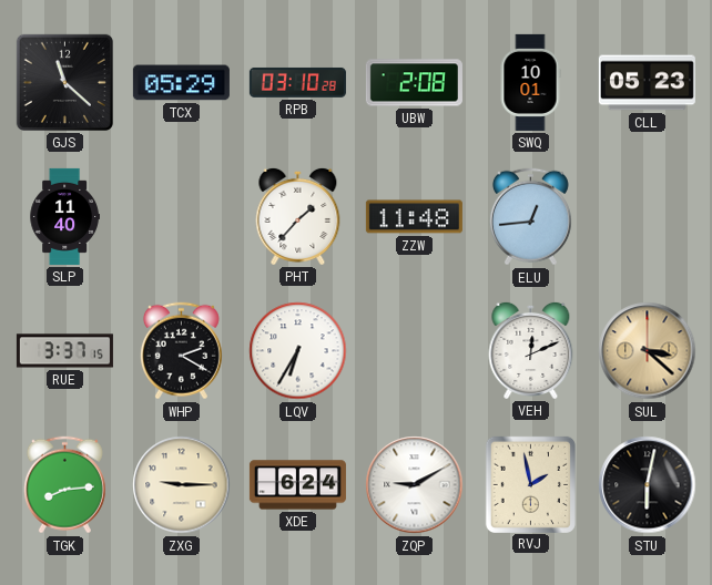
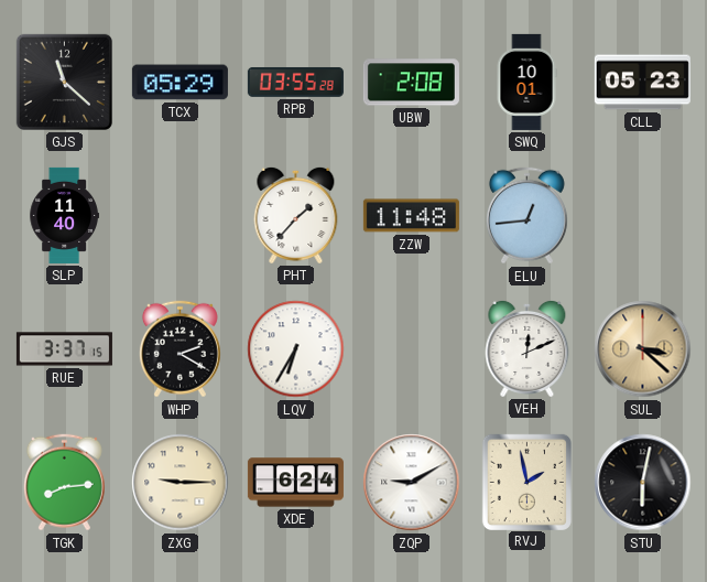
RPB: 03:10 -> 03:55 (295, 82)
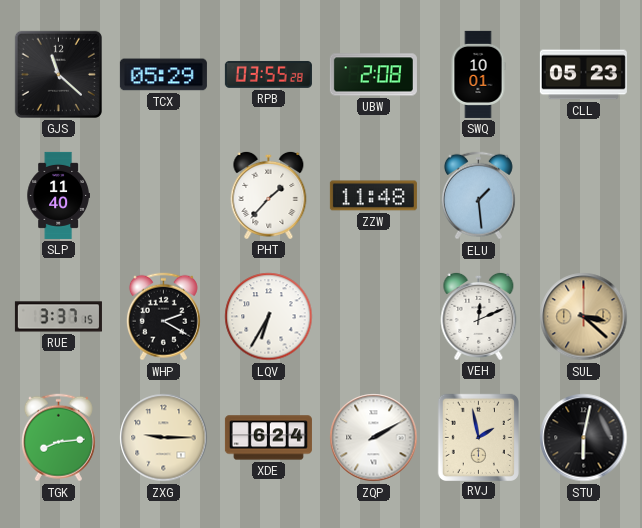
ELU: 12:44 -> 1:29 (478, 196)
ZQP: 9:10 -> 2:10 (374, 438)
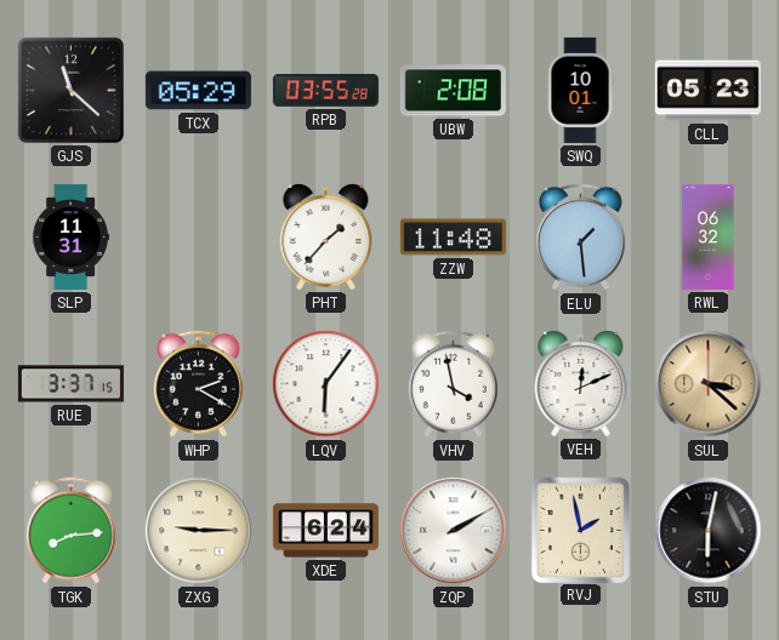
SLP: 11:40 -> 11:31 (70, 236)
RWL: none -> 06:32 (709, 236)
LQV: 6:35 -> 6:06 (326, 384)
VHV: none -> 3:58 (453, 384)
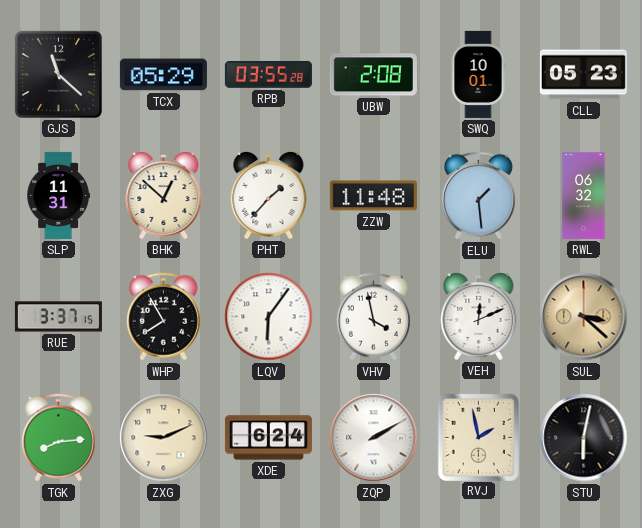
BHK: none -> 12:52 (164, 195)
WHP: 2:20 -> 7:55 (163, 317)
ZXG: 9:15 -> 9:11 (164, 438)
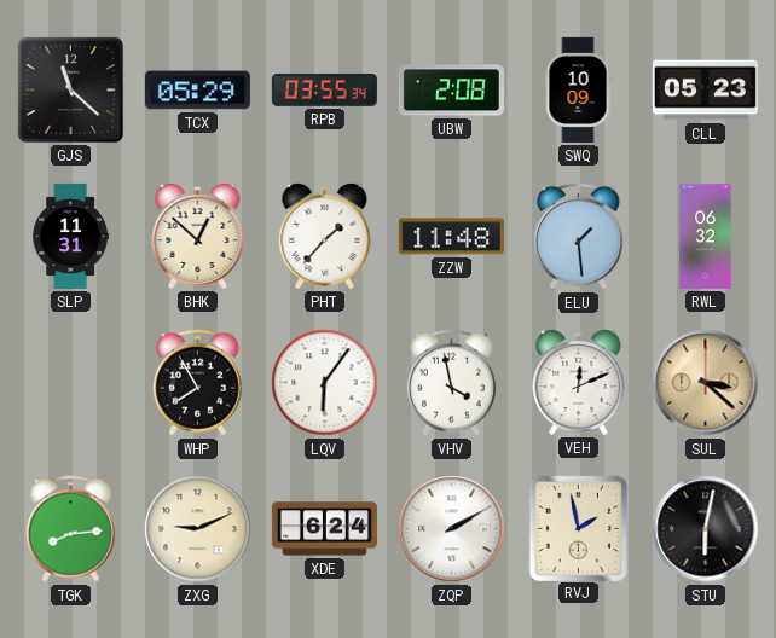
RPB: 03:55:28 -> 03:55:34 (324, 89)
SWQ: 10:01 -> 10:09 (578, 89)
RUE: 3:37 -> none (58, 317)
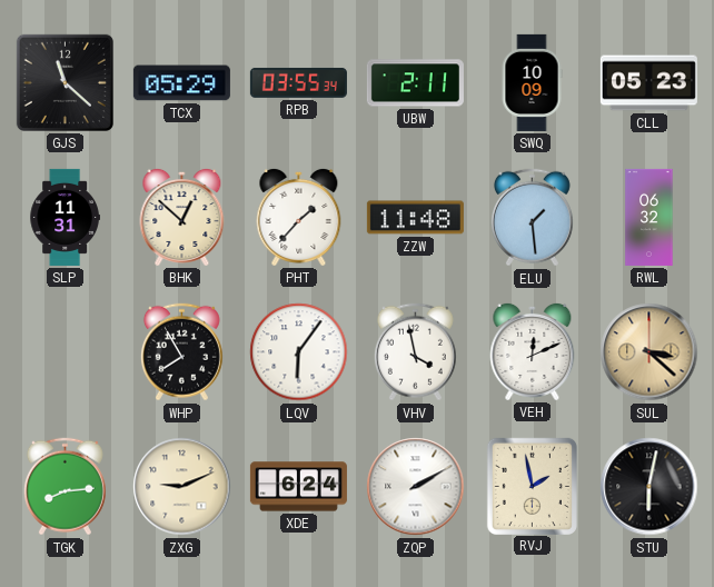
UBW: 2:08 -> 2:11 (415, 83)
